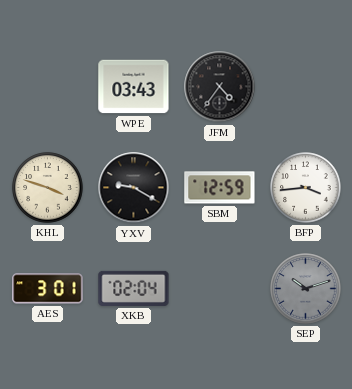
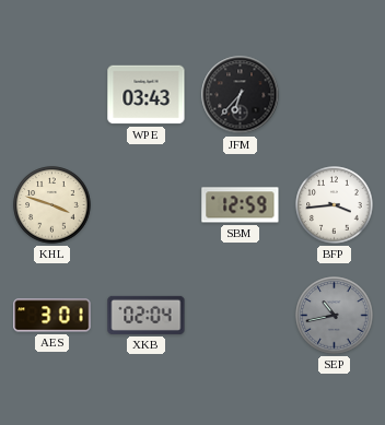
JFM: 4:36 -> 6:37 (241, 95)
YXV: 9:20 -> none (134, 188)
SEP: 10:12 -> 10:43 (335, 316)
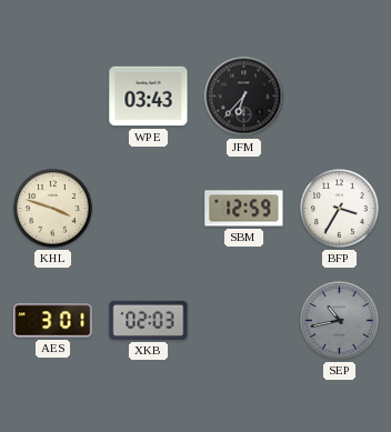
BFP: 3:44 -> 3:35 (340, 209)
XKB: 02:04 -> 02:03 (149, 320)
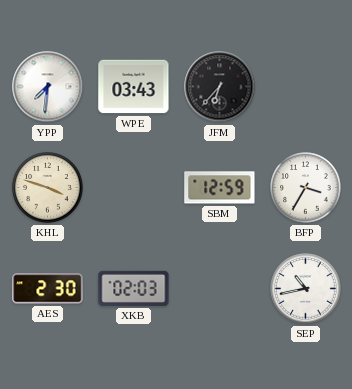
YPP: none -> 7:31 (48, 87)
AES: 3:01 -> 2:30 (48, 289)
SEP dial: grey -> white (306, 289)
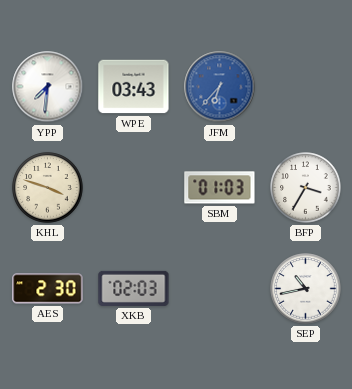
JFM dial: black -> blue (220, 87)
SBM: 12:59 -> 01:03 (220, 188)
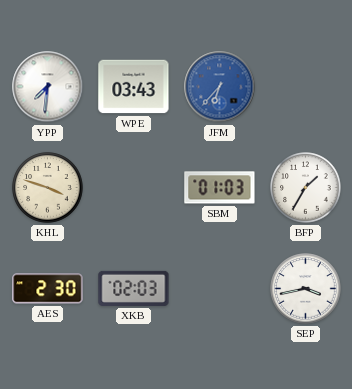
BFP: 3:35 -> 1:35 (306, 188)
SEP: 10:43 -> 3:43 (306, 289)
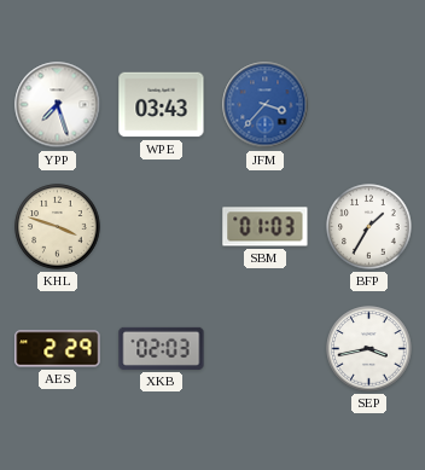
YPP: 7:31 -> 7:27 (58, 105)
JFM: 6:37 -> 3:37 (266, 105)
AES: 2:30 -> 2:29 (58, 349)
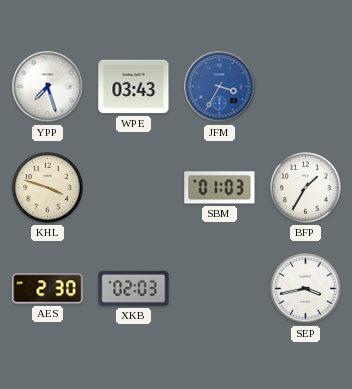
JFM: 3:37 -> 3:35 (220, 87)
AES: 2:29 -> 2:30 (48, 289)
